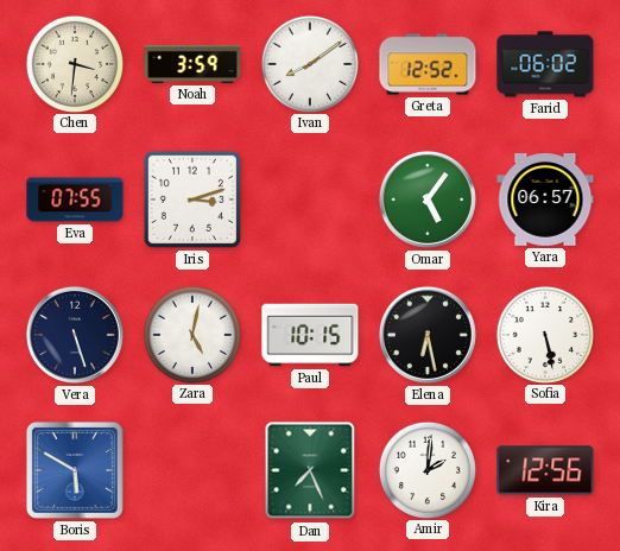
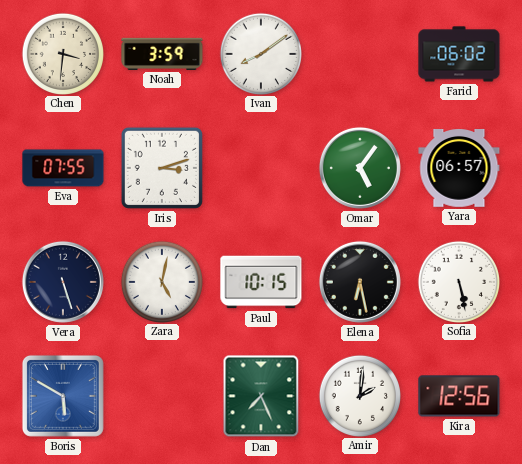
Greta: 12:52 -> none (428, 64)
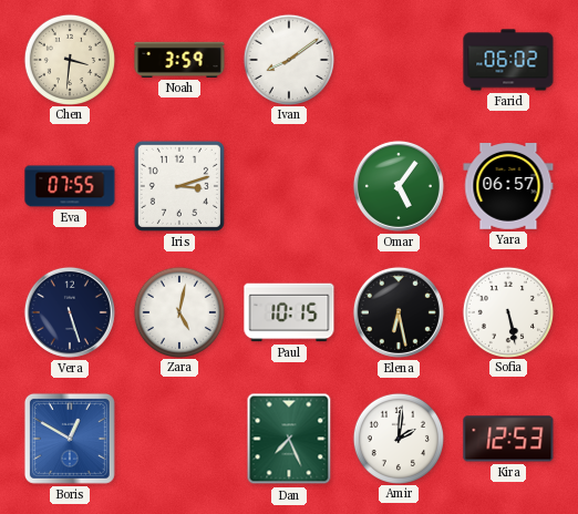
Boris: 5:50 -> 12:50 (70, 439)
Kira: 12:56 -> 12:53 (508, 439)
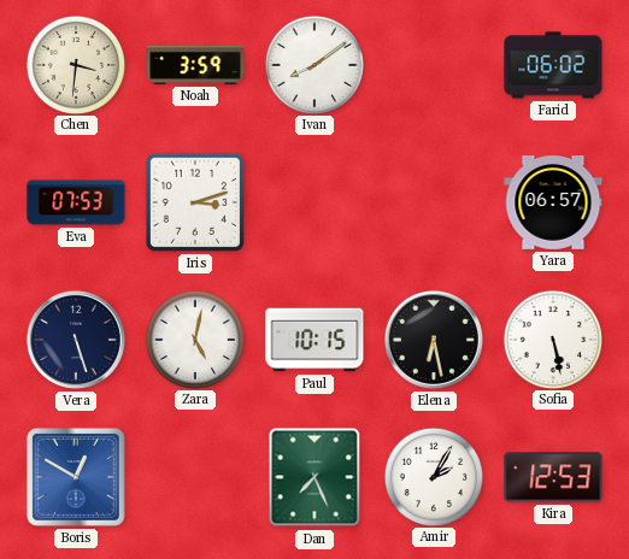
Eva: 07:55 -> 07:53 (76, 202)
Omar: 5:06 -> none (399, 186)
Amir: 2:01 -> 2:05 (433, 476)
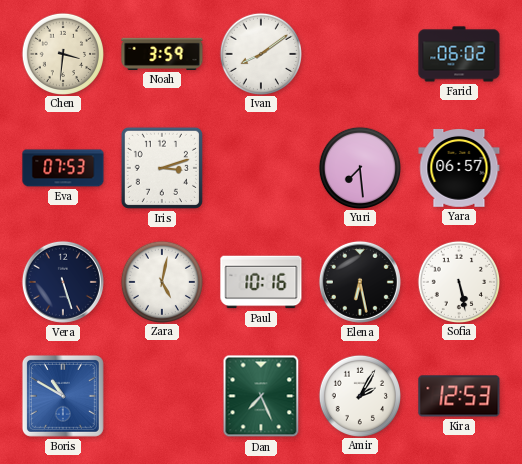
Yuri: none -> 7:29 (359, 167)
Paul: 10:15 -> 10:16 (261, 282)
Boris: 12:50 -> 10:50 (63, 396)
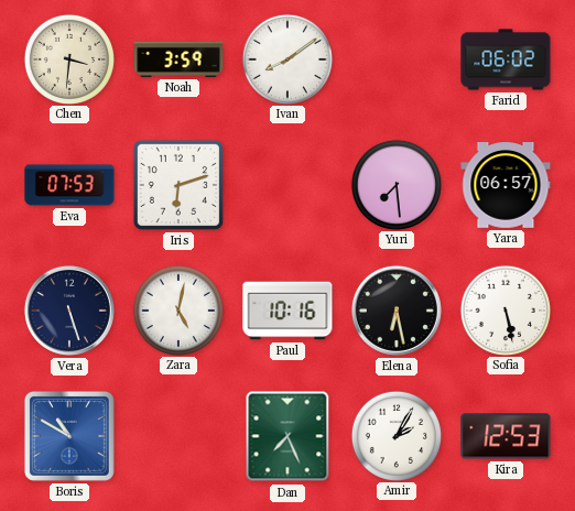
Iris: 3:12 -> 6:12 (178, 185)
